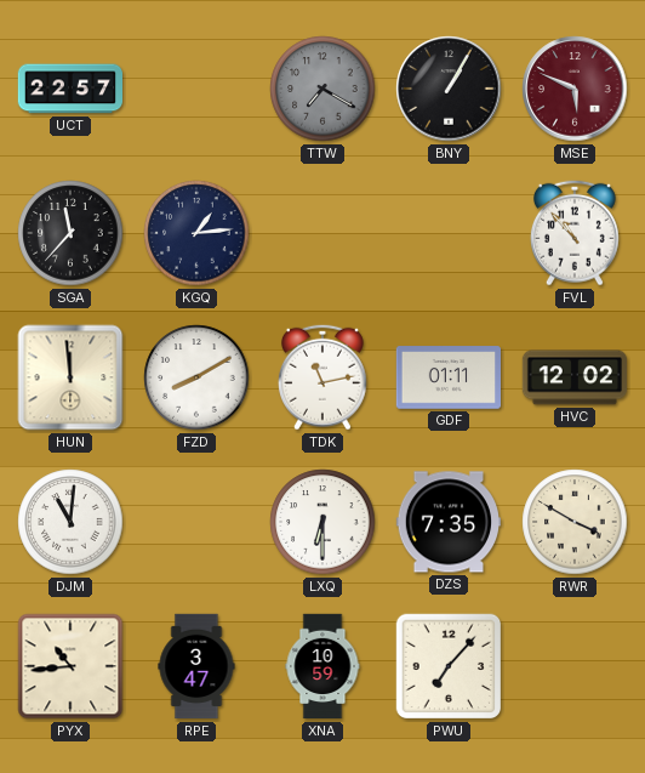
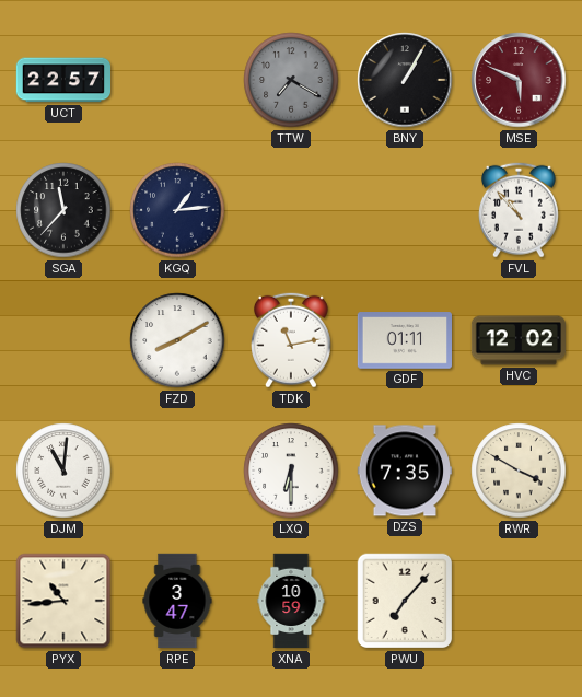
HUN: 11:59 -> none (70, 377)
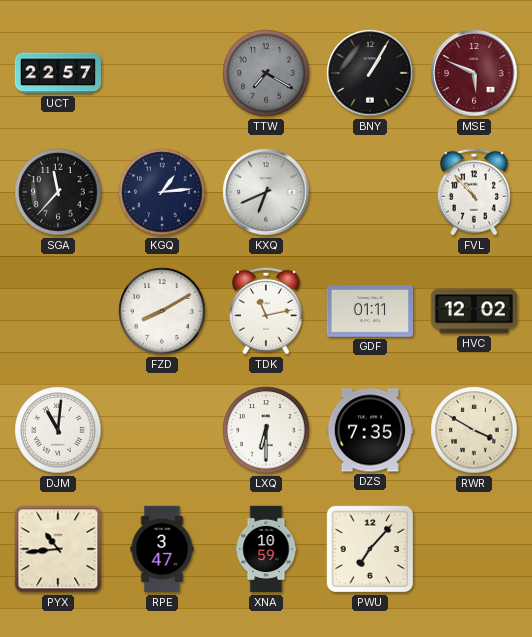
KXQ: none -> 6:41 (266, 192)
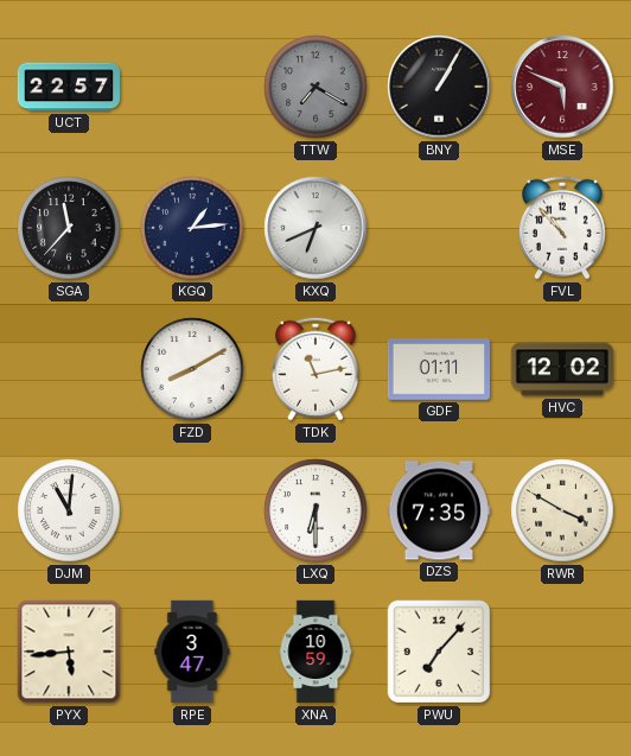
PYX: 10:44 -> 5:44 (69, 652)
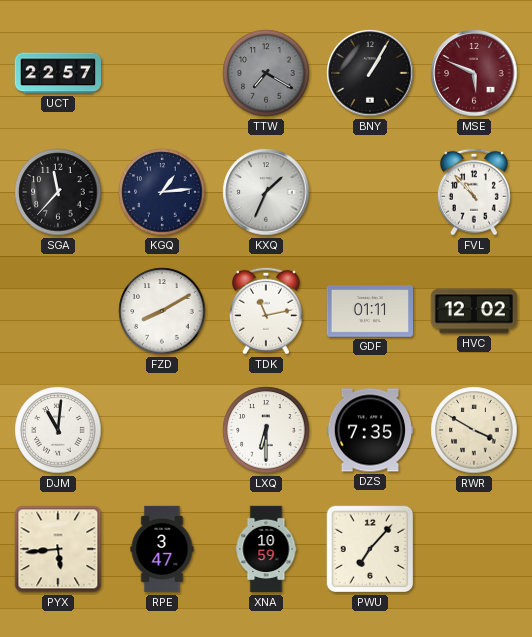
KXQ: 6:41 -> 1:34 (266, 192)
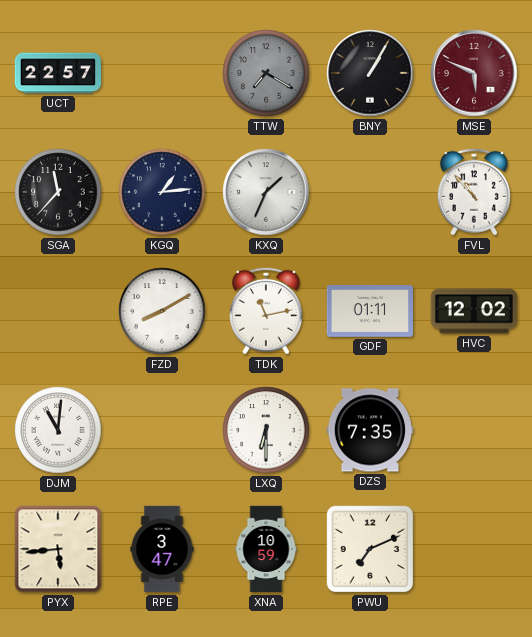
RWR: 3:50 -> none (474, 430)
PWU: 7:07 -> 7:11 (370, 549)
